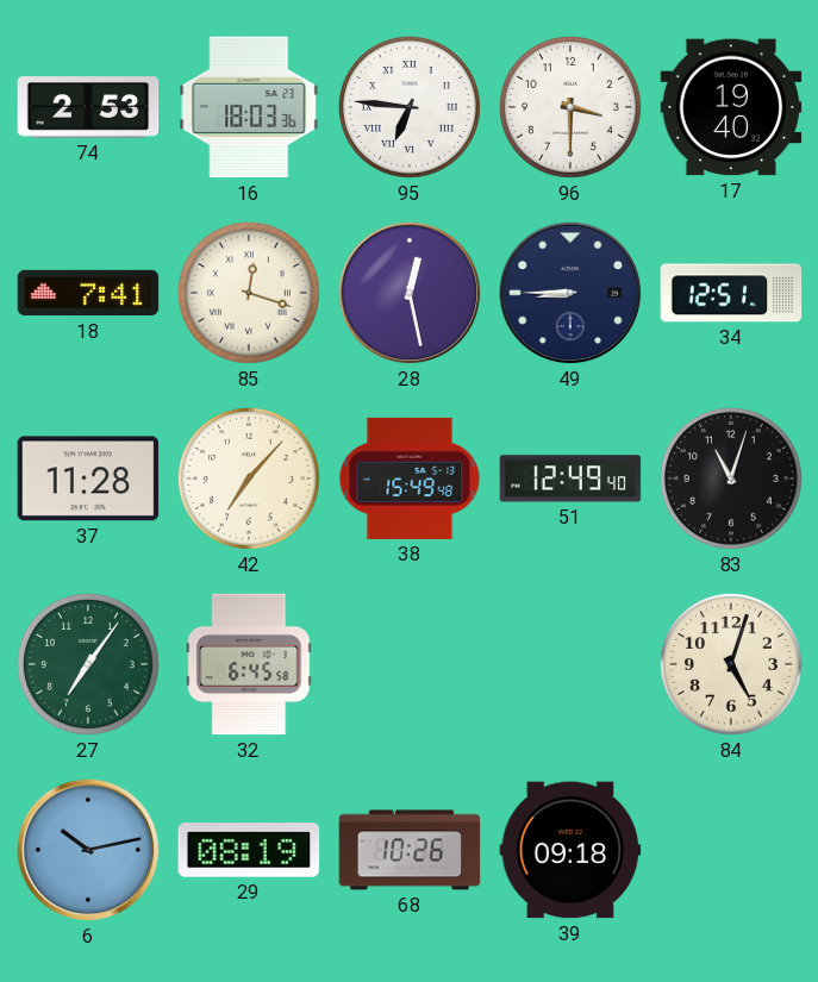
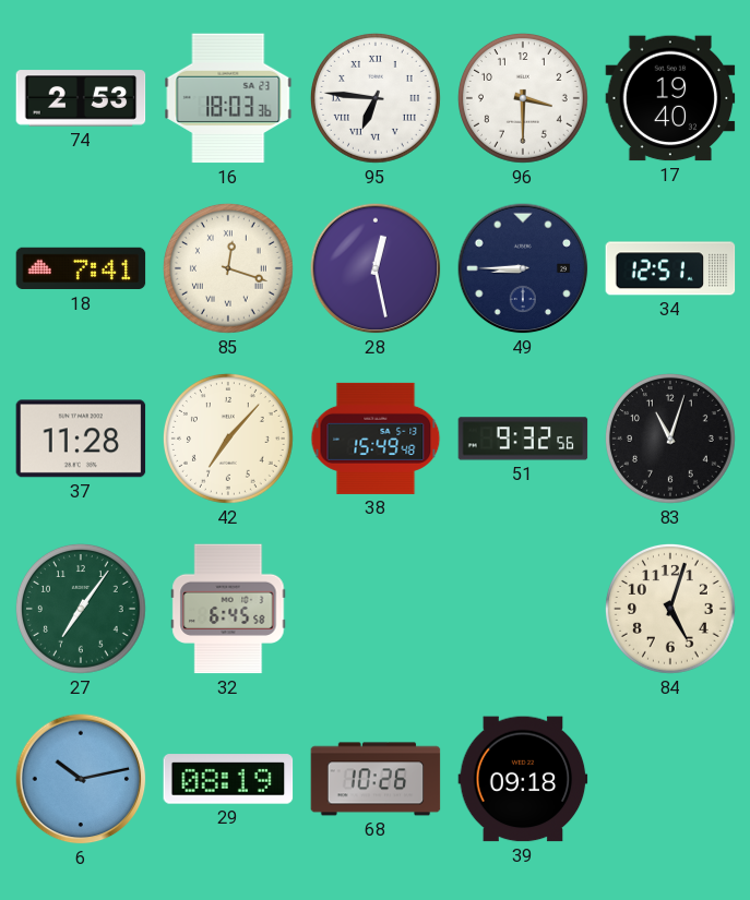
51: 12:49 -> 9:32 (523, 439)
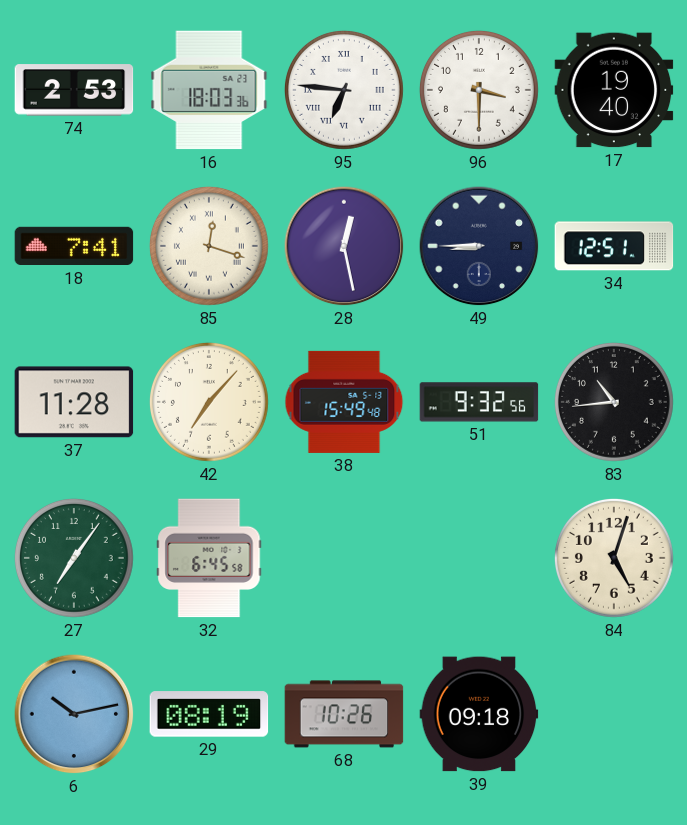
83: 11:03 -> 10:44 (614, 402)
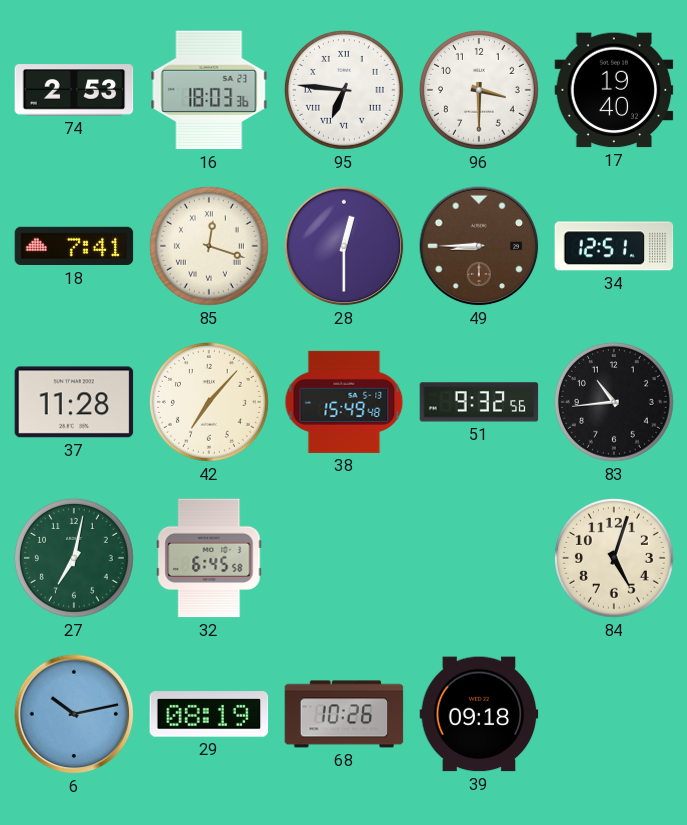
28: 12:28 -> 12:30 (344, 246)
49 dial: navy -> brown (479, 246)
27: 7:06 -> 7:02 (74, 558)
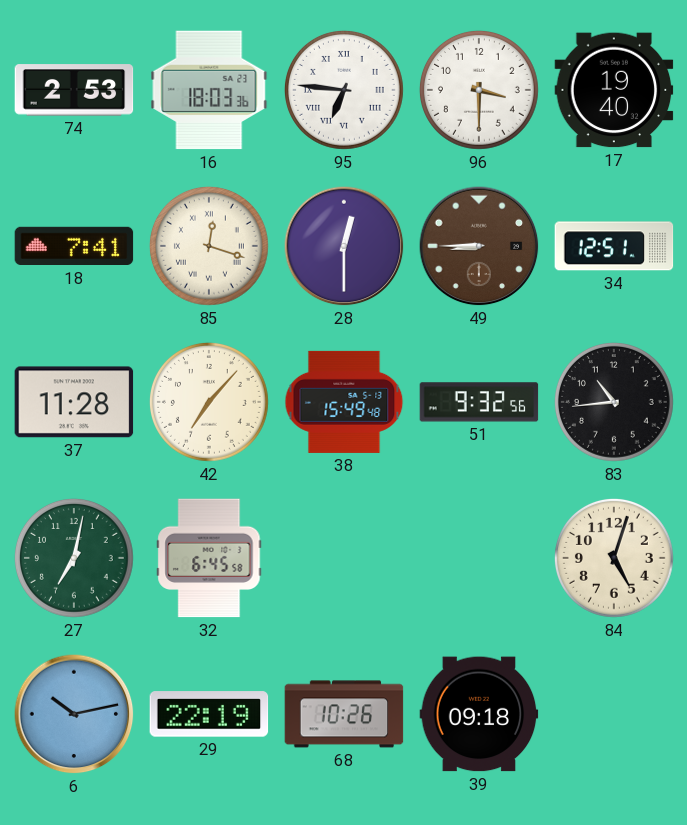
29: 08:19 -> 22:19 (209, 714)
